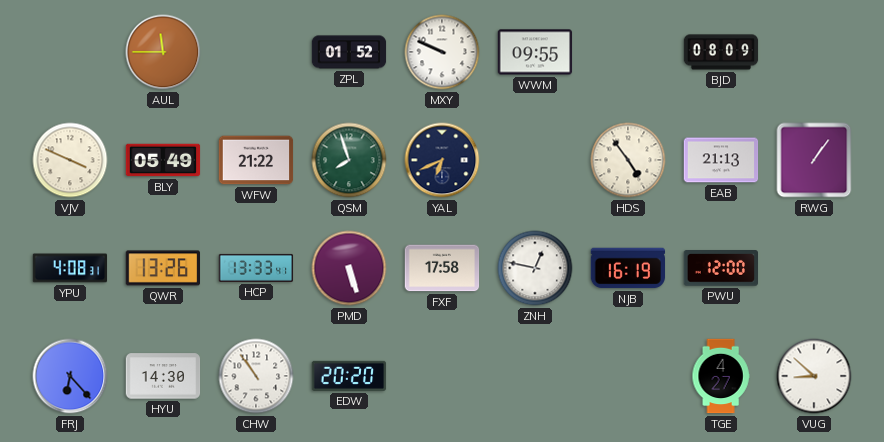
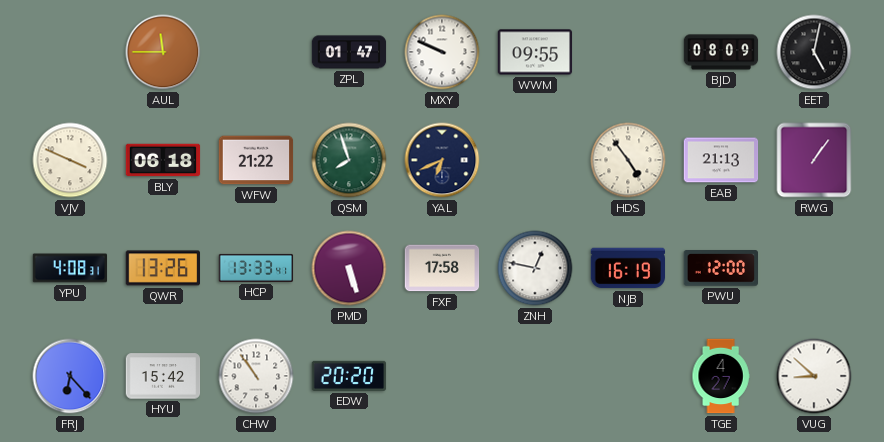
ZPL: 01:52 -> 01:47 (349, 52)
EET: none -> 5:02 (814, 52)
BLY: 05:49 -> 06:18 (163, 160)
HYU: 14:30 -> 15:42 (163, 376)
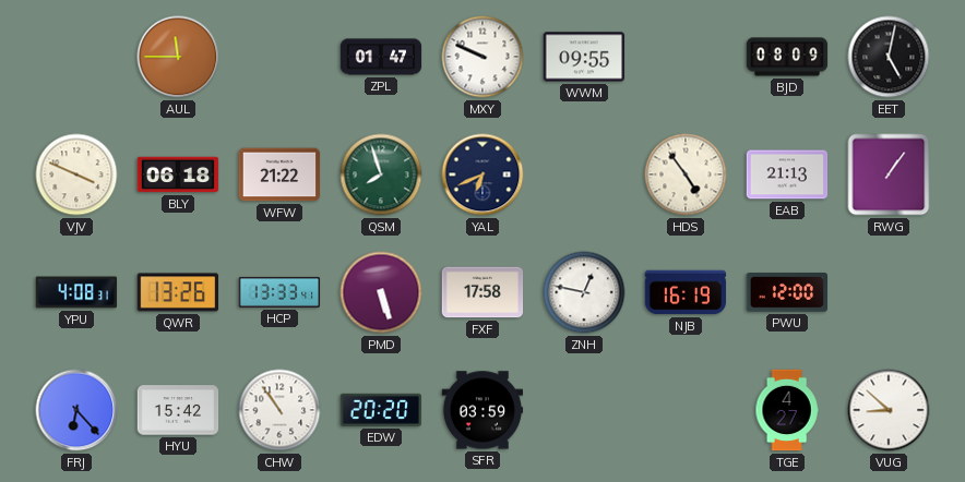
SFR: none -> 03:59 (482, 410)
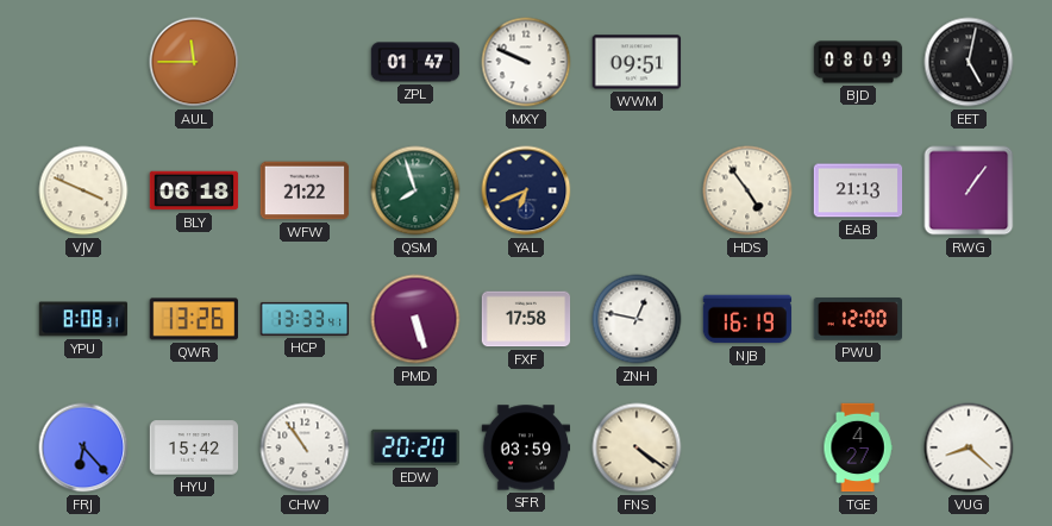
WWM: 09:55 -> 09:51 (637, 62)
YPU: 4:08 -> 8:08 (83, 319)
FNS: none -> 4:21 (637, 447)
VUG: 8:52 -> 8:22 (969, 447)
